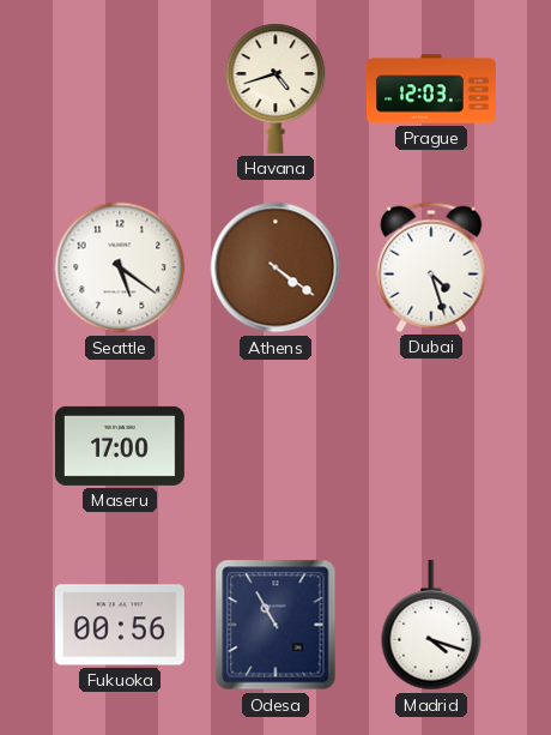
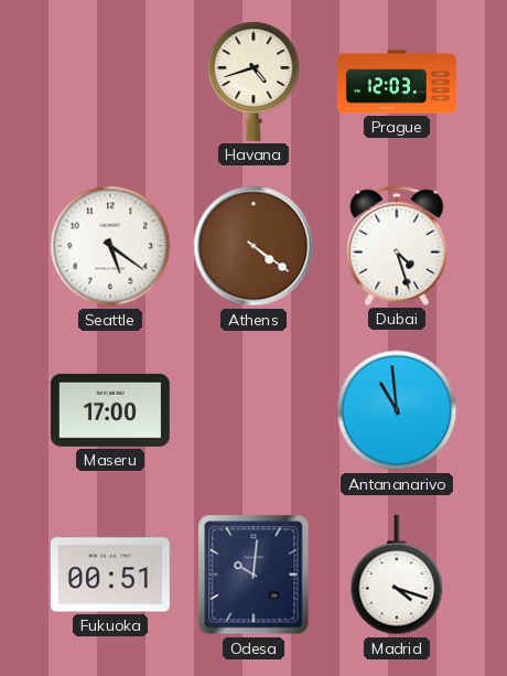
Antananarivo: none -> 10:59 (397, 410)
Fukuoka: 00:56 -> 00:51 (110, 575)
Odesa: 10:55 -> 10:01 (253, 575)
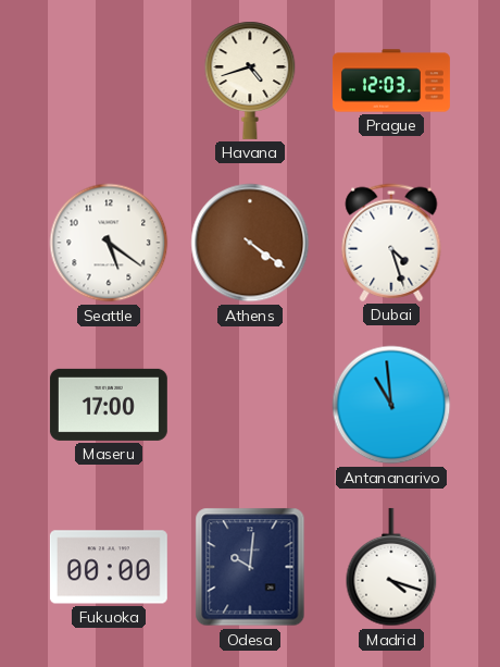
Fukuoka: 00:51 -> 00:00 (109, 567)
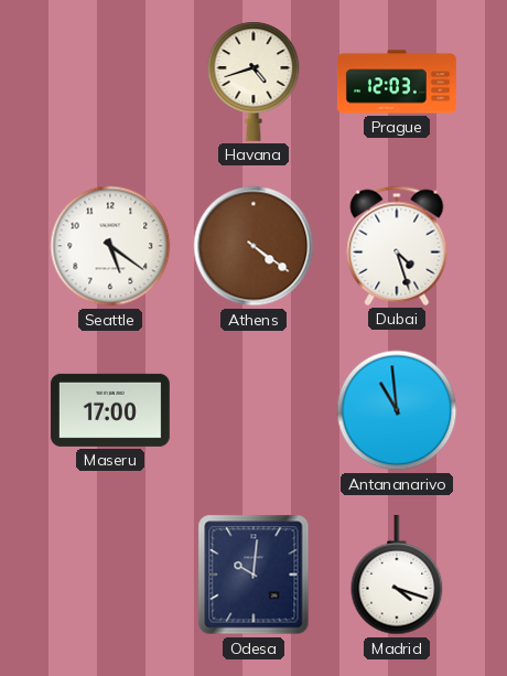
Fukuoka: 00:00 -> none (109, 567)
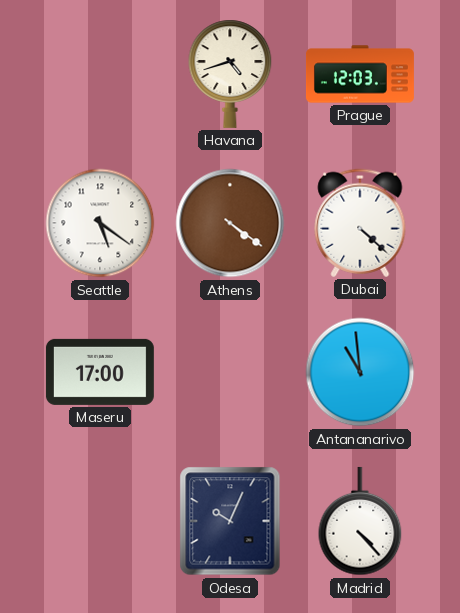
Dubai: 4:27 -> 4:22 (360, 223)
Odesa: 10:01 -> 10:04 (230, 521)
Madrid: 4:18 -> 4:23 (360, 521)
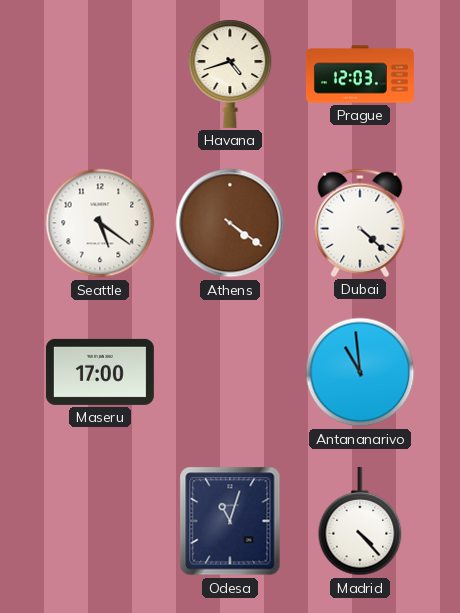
Odesa: 10:04 -> 11:03 (230, 521)
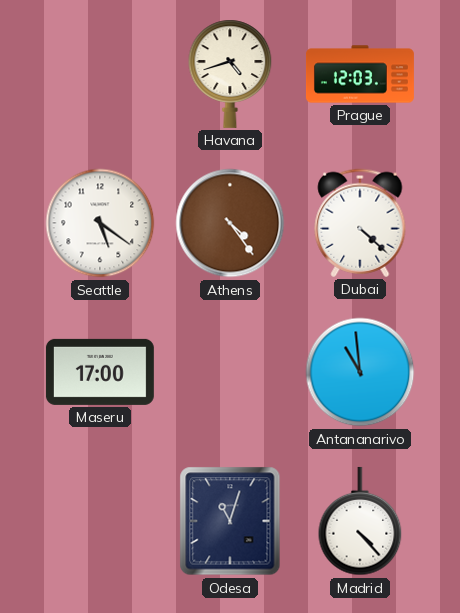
Athens: 4:21 -> 4:24 (230, 223)
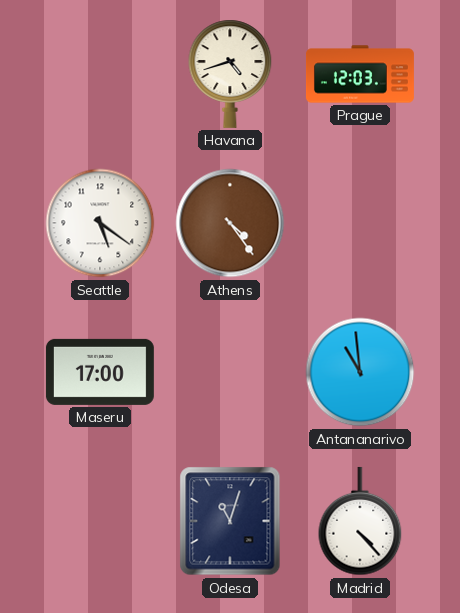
Dubai: 4:22 -> none (360, 223)
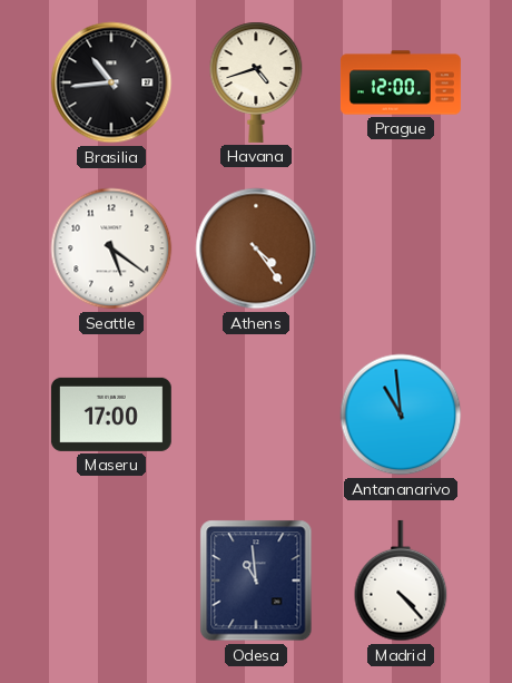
Brasilia: none -> 10:44 (111, 82)
Prague: 12:03 -> 12:00 (401, 82)
Odesa: 11:03 -> 10:59 (256, 580)
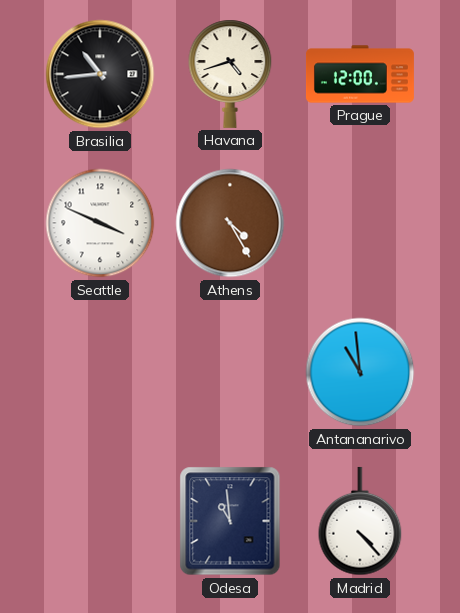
Seattle: 5:21 -> 3:49 (100, 223)
Athens: 4:24 -> 4:25 (230, 223)
Maseru: 17:00 -> none (111, 414)
